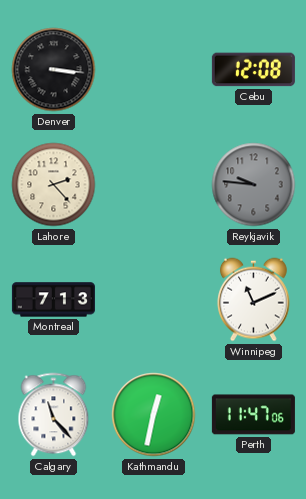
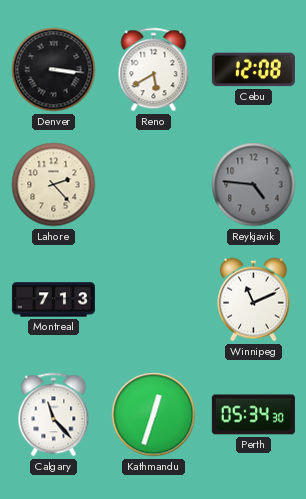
Reno: none -> 5:40 (154, 70)
Reykjavik: 9:46 -> 4:46 (254, 185)
Kathmandu: 12:32 -> 12:33 (154, 415)
Perth: 11:47 -> 05:34 (253, 415)
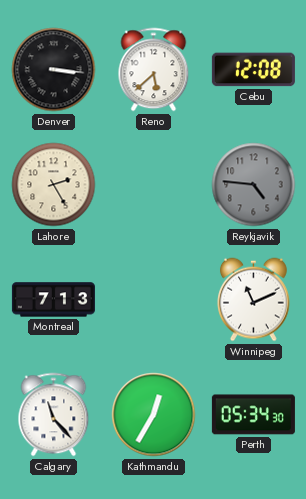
Reno: 5:40 -> 5:38 (154, 70)
Lahore: 2:23 -> 2:25 (54, 185)
Kathmandu: 12:33 -> 12:35 (154, 415)
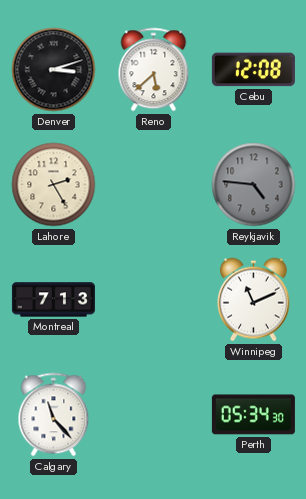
Denver: 3:16 -> 3:12 (54, 70)
Kathmandu: 12:35 -> none (154, 415)
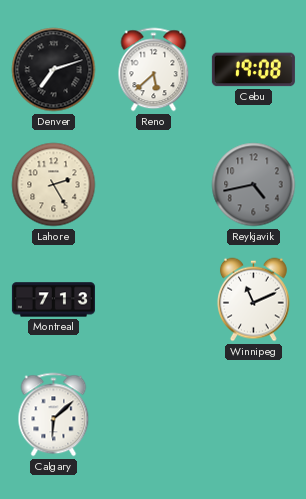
Denver: 3:12 -> 7:12 (54, 70)
Cebu: 12:08 -> 19:08 (253, 70)
Reykjavik: 4:46 -> 4:43 (254, 185)
Calgary: 11:23 -> 6:08 (54, 415)
Perth: 05:34 -> none (253, 415)
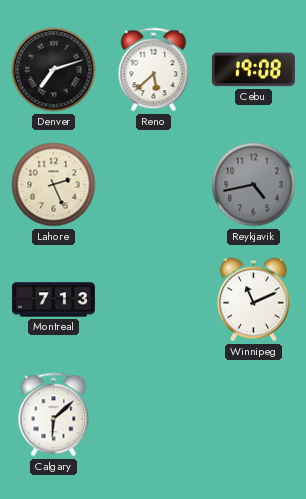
Lahore: 2:25 -> 2:26 (54, 185)
